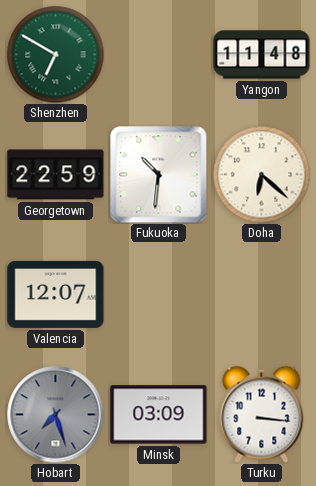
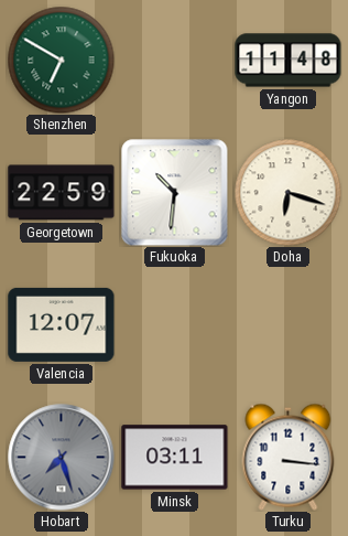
Doha: 6:22 -> 6:18 (287, 192)
Minsk: 03:09 -> 03:11 (175, 458)
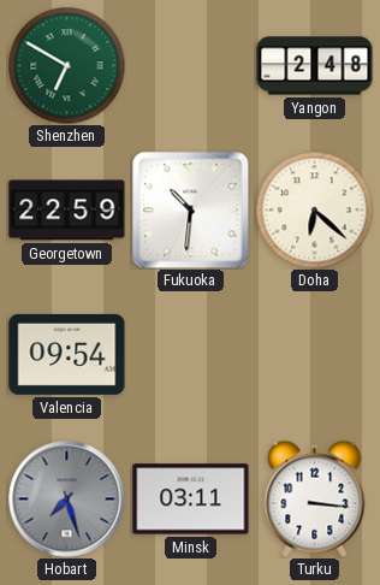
Yangon: 11:48 -> 2:48 (315, 66)
Doha: 6:18 -> 6:22 (314, 209)
Valencia: 12:07 -> 09:54 (67, 354)
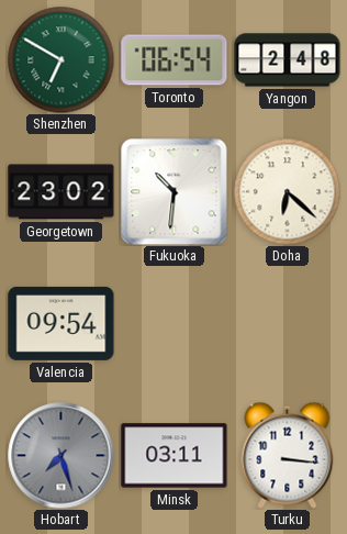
Toronto: none -> 06:54 (175, 60)
Georgetown: 22:59 -> 23:02 (61, 192)
